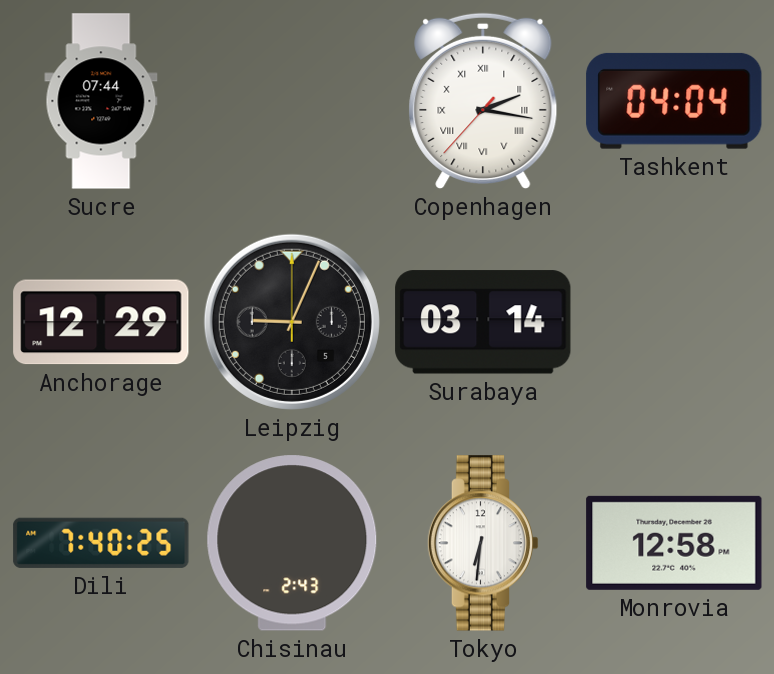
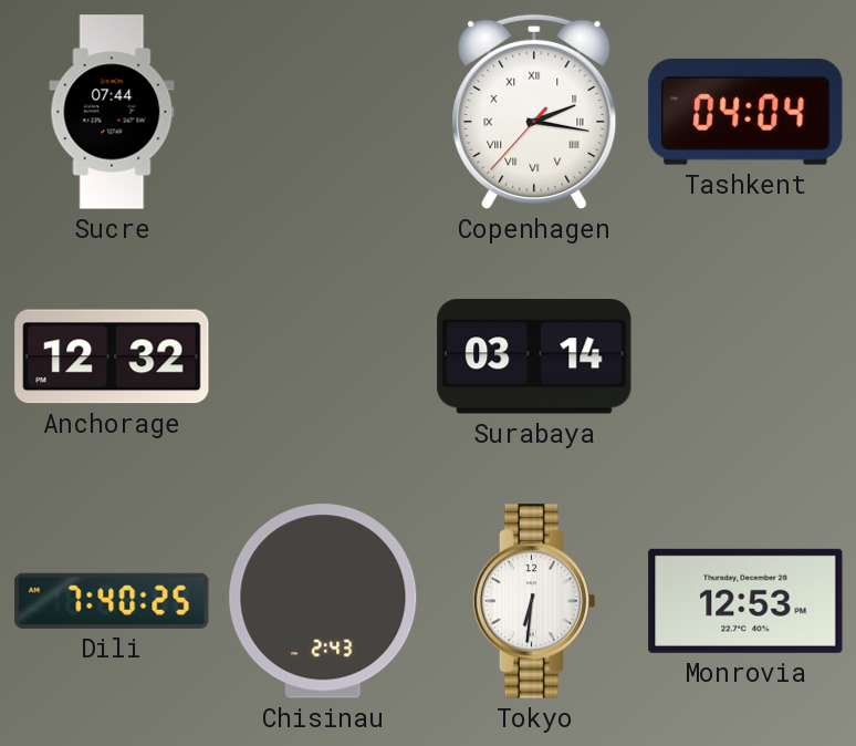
Anchorage: 12:29 -> 12:32 (112, 356)
Leipzig: 9:04 -> none (292, 322)
Monrovia: 12:58 -> 12:53 (745, 601)
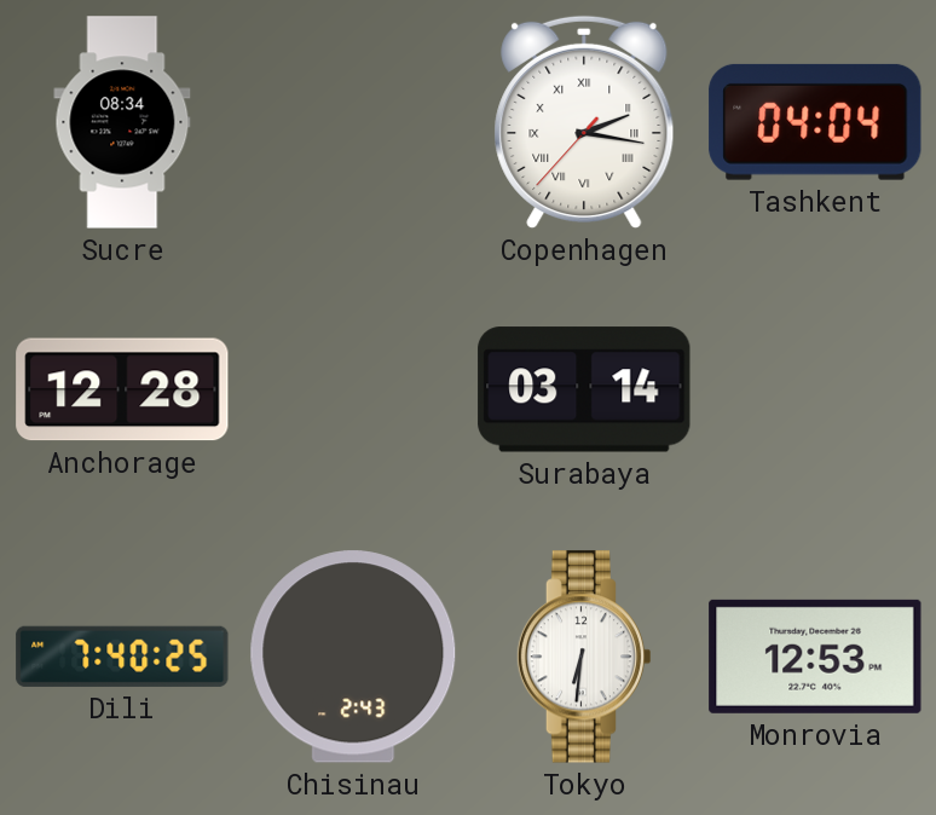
Sucre: 07:44 -> 08:34 (122, 122)
Anchorage: 12:32 -> 12:28 (122, 389)
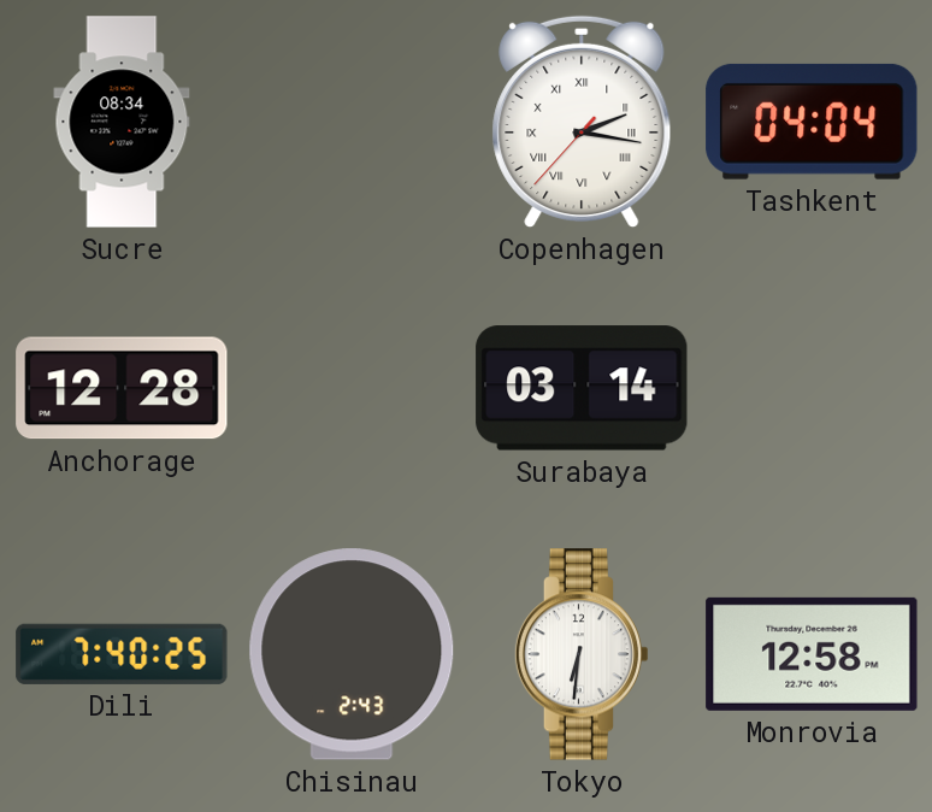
Monrovia: 12:53 -> 12:58 (812, 654)
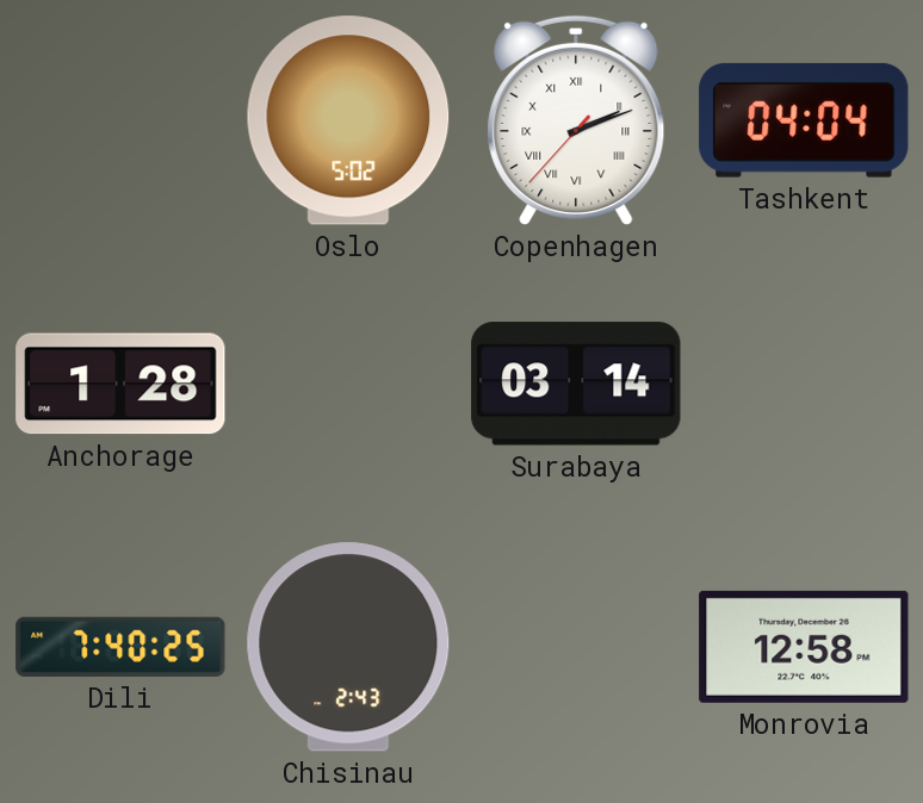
Sucre: 08:34 -> none (122, 122)
Oslo: none -> 5:02 (348, 120)
Copenhagen: 2:16 -> 2:11 (576, 120)
Anchorage: 12:28 -> 1:28 (120, 384)
Tokyo: 6:31 -> none (582, 654)
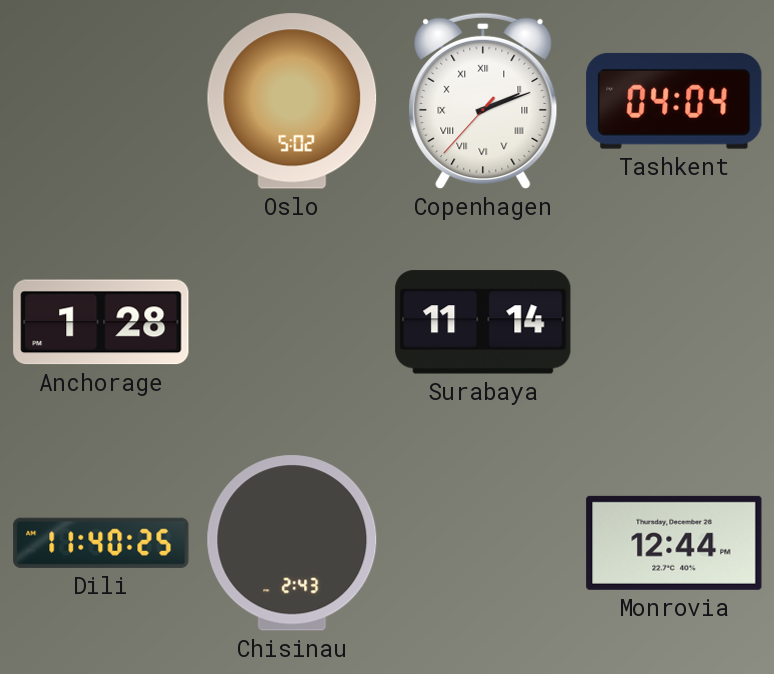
Surabaya: 03:14 -> 11:14 (483, 322)
Dili: 7:40 -> 11:40 (101, 543)
Monrovia: 12:58 -> 12:44 (674, 543)
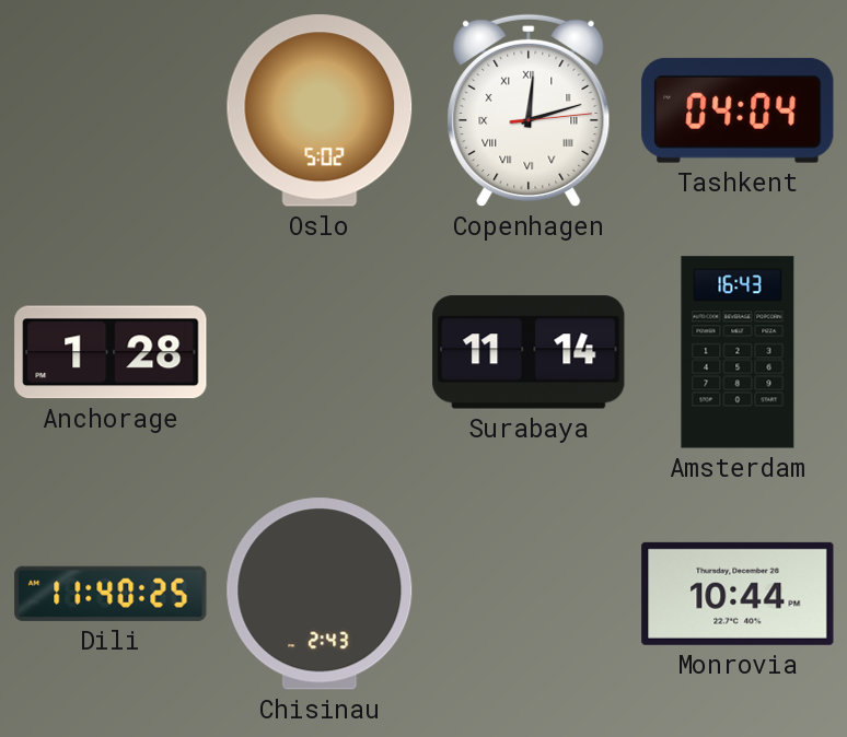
Copenhagen: 2:11 -> 12:12 (529, 110)
Amsterdam: none -> 16:43 (738, 352)
Monrovia: 12:44 -> 10:44 (738, 594)
